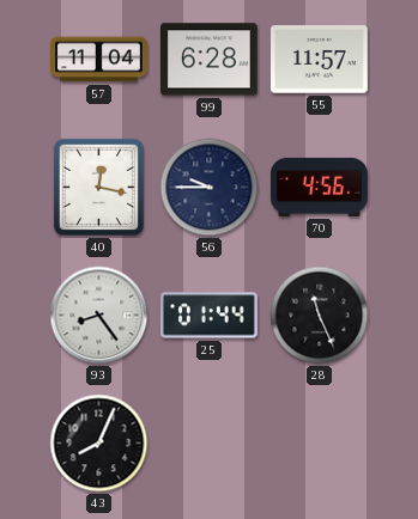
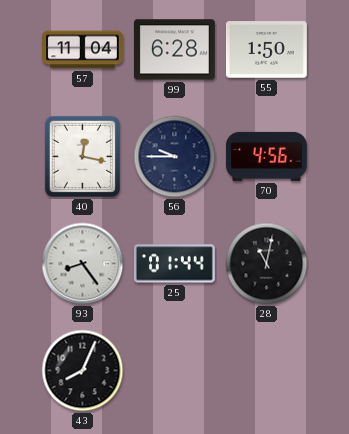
55: 11:57 -> 1:50 (266, 50)
28: 11:26 -> 11:02 (267, 264)
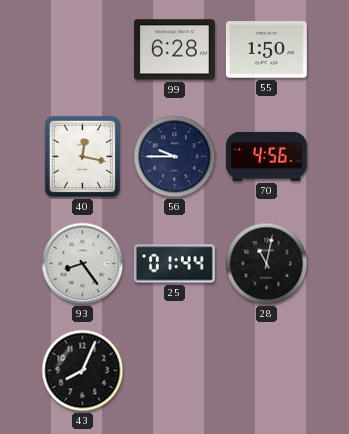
57: 11:04 -> none (83, 50)
